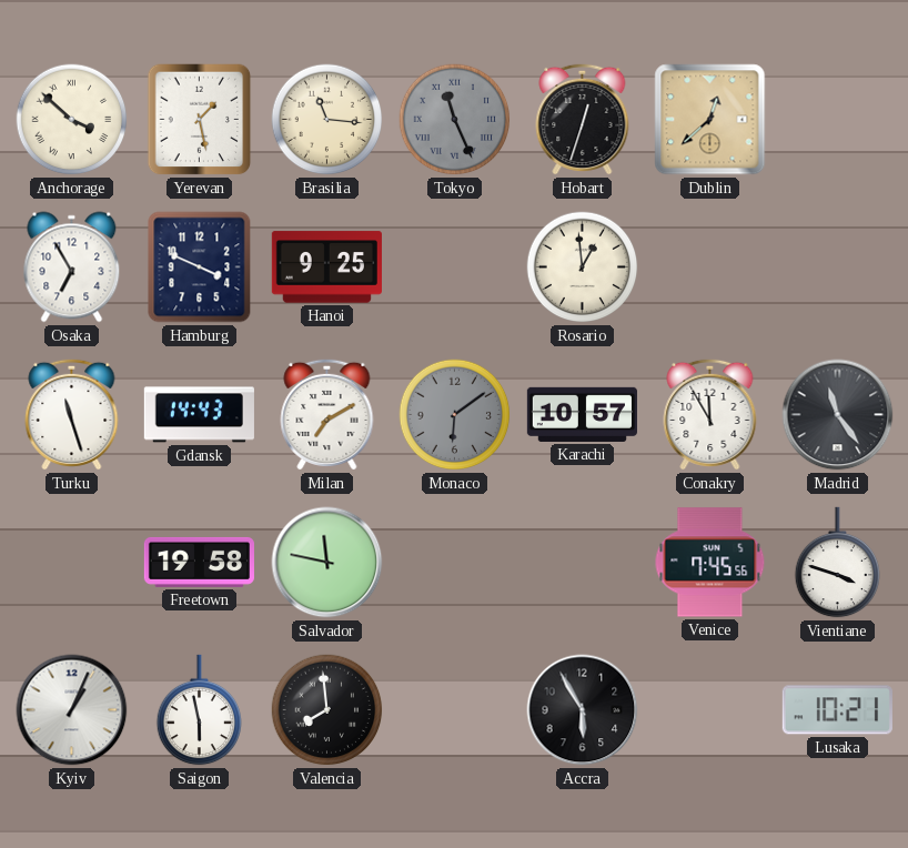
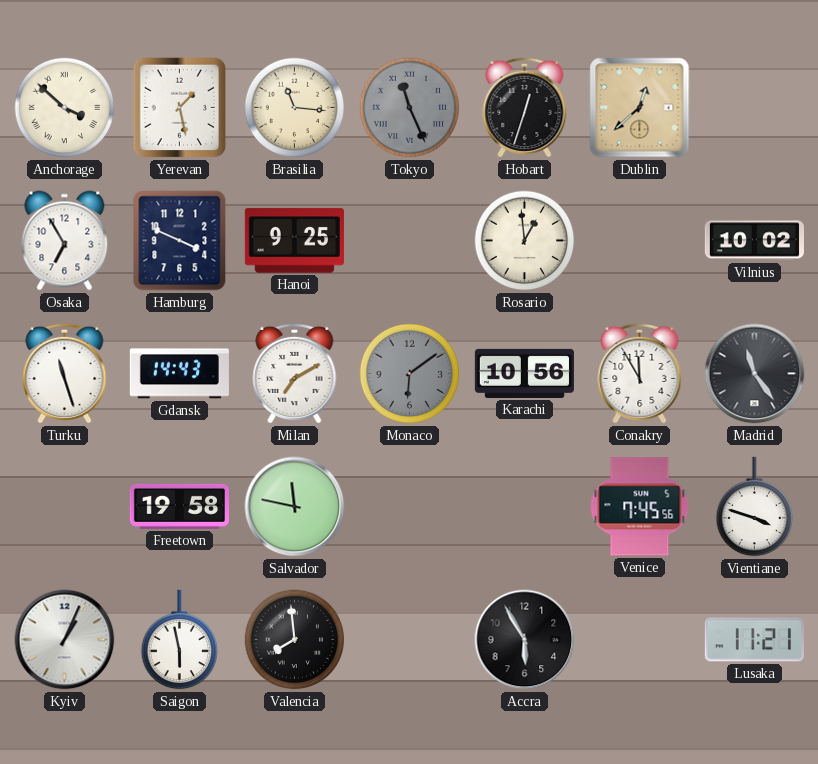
Vilnius: none -> 10:02 (754, 241)
Karachi: 10:57 -> 10:56 (524, 373)
Lusaka: 10:21 -> 11:21 (754, 640)
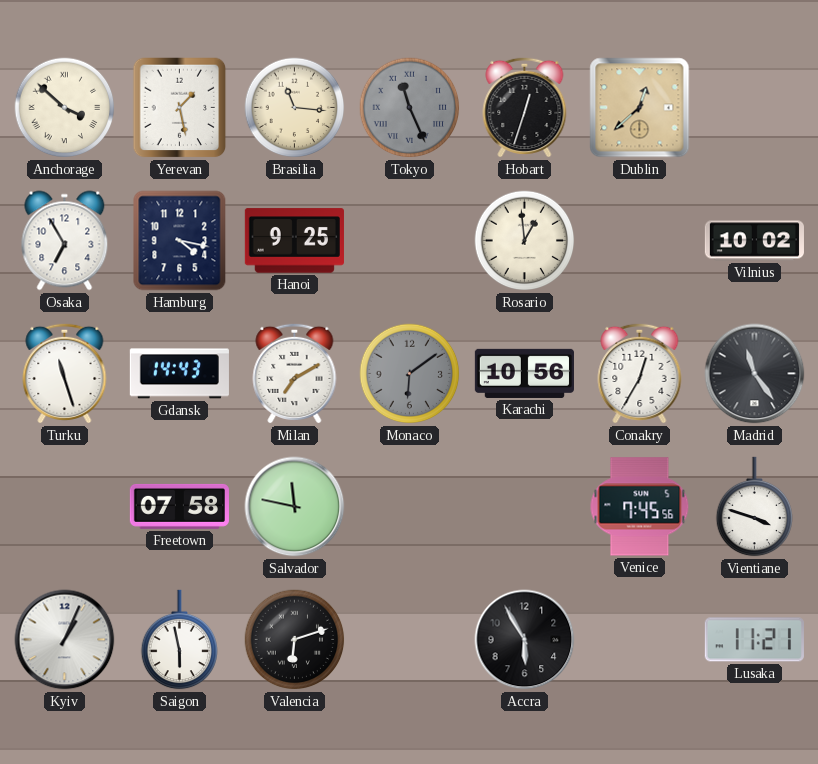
Hamburg: 3:49 -> 4:17 (180, 241)
Conakry: 11:55 -> 12:35 (640, 373)
Freetown: 19:58 -> 07:58 (179, 506)
Valencia: 7:59 -> 6:12 (295, 640)
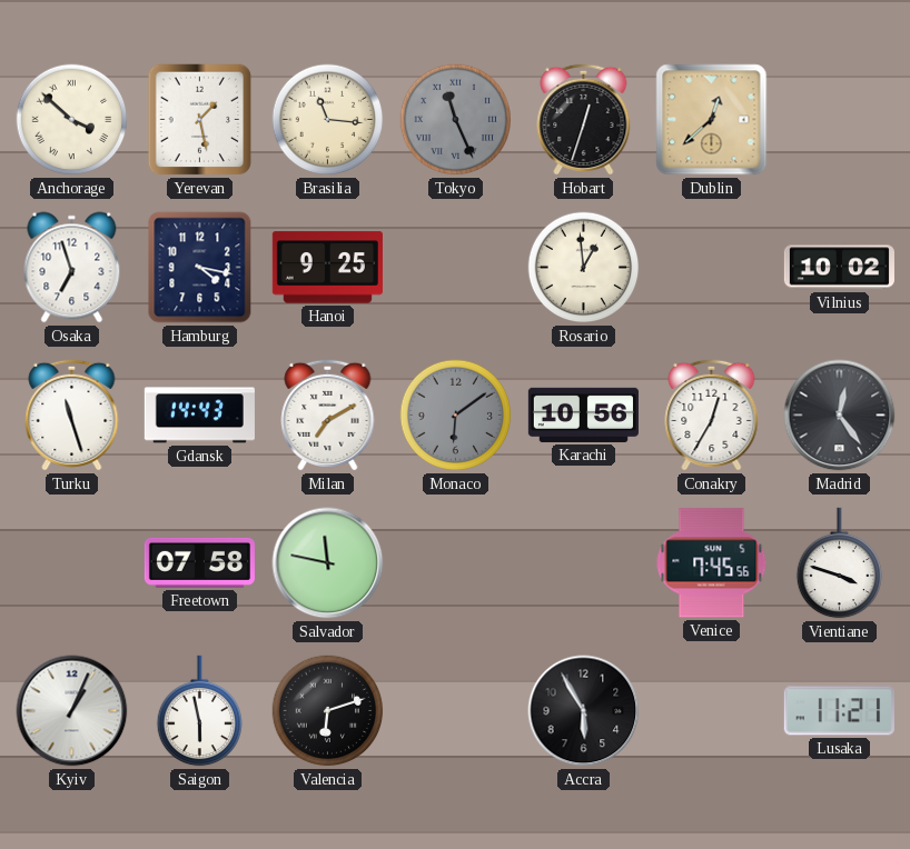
Osaka: 6:55 -> 6:57 (72, 268)
Madrid: 11:24 -> 12:24 (840, 416)
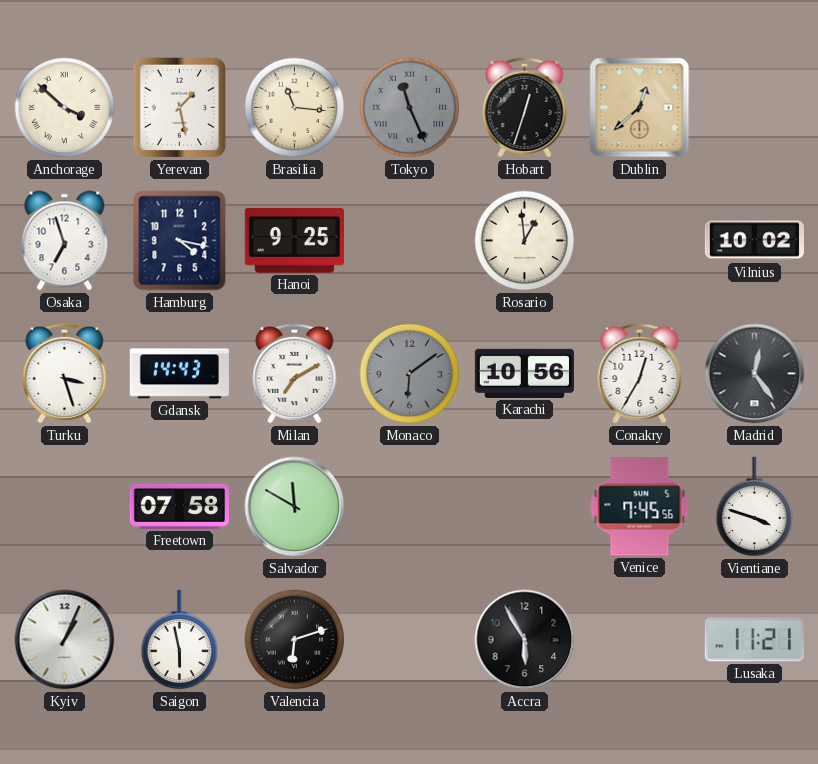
Turku: 11:27 -> 3:27 (65, 373)
Salvador: 11:47 -> 11:50 (295, 507)
